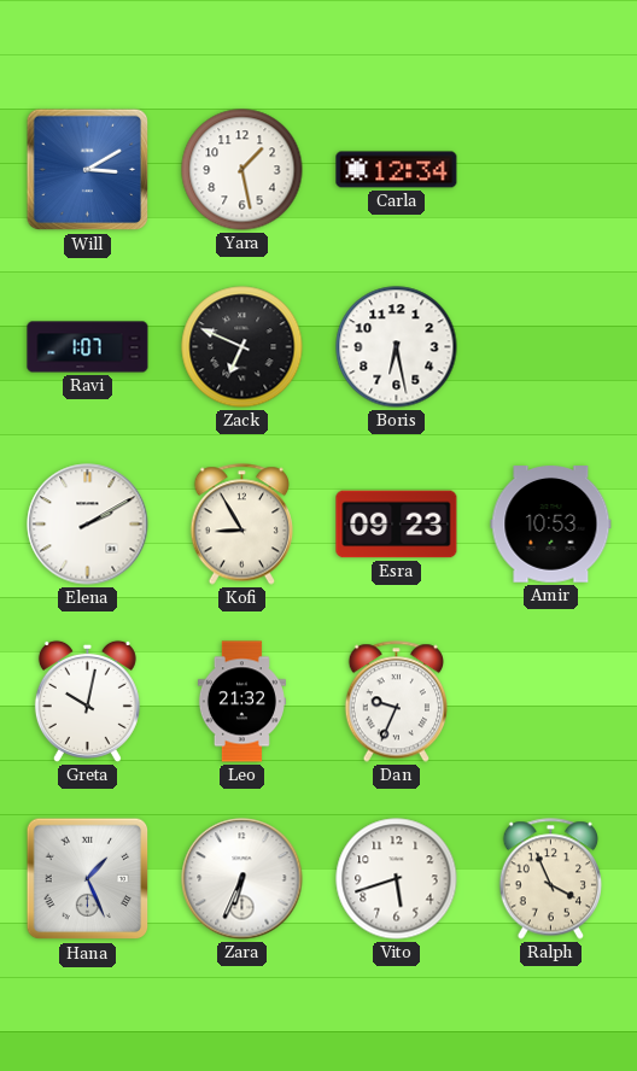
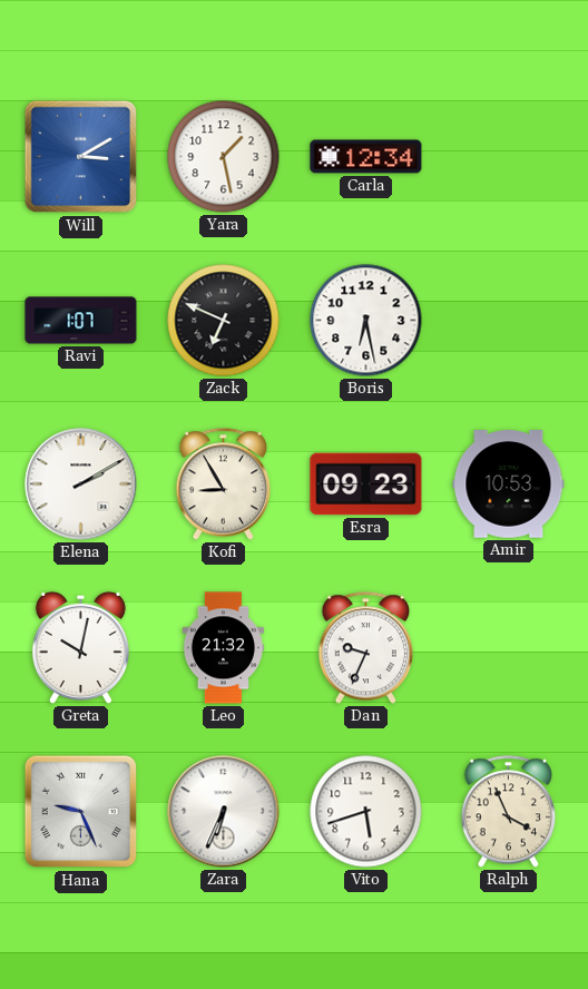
Hana: 1:26 -> 9:26 (81, 812)
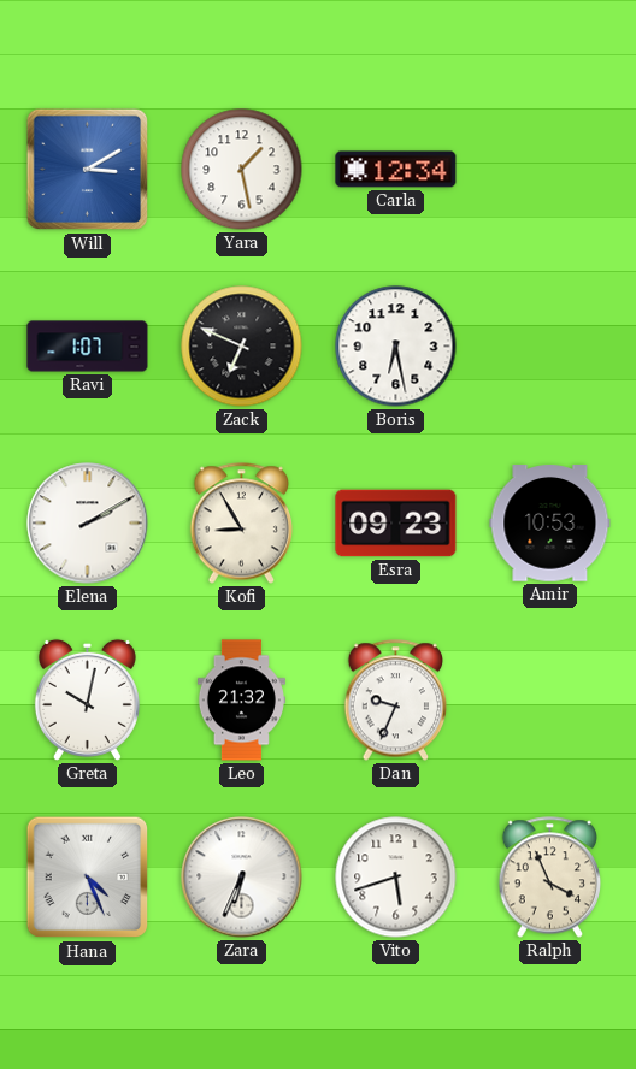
Hana: 9:26 -> 4:26 (88, 878)
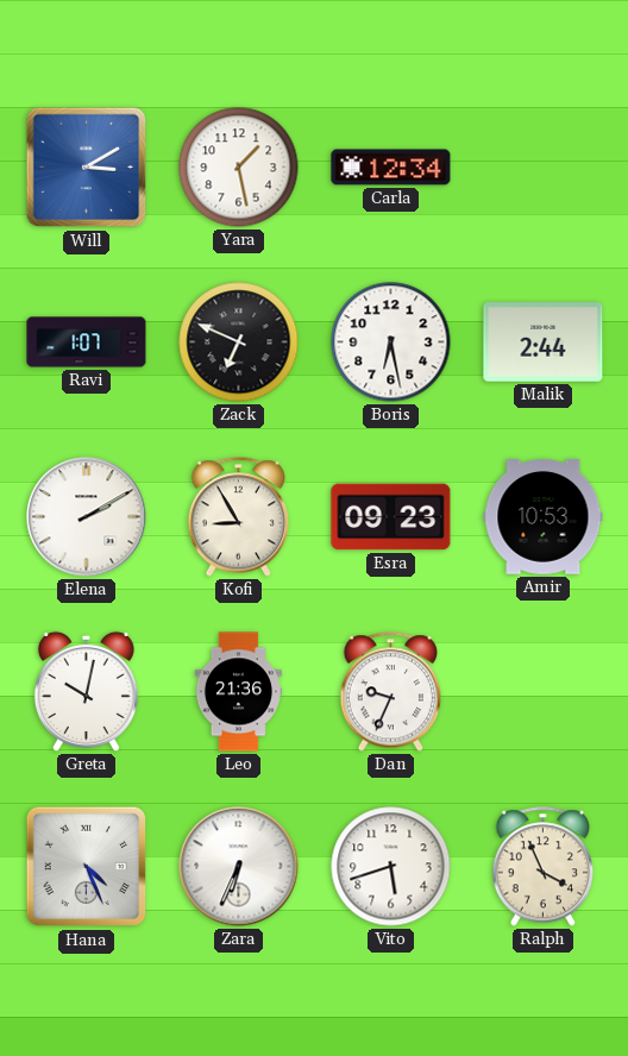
Malik: none -> 2:44 (544, 342)
Leo: 21:32 -> 21:36 (238, 692)
